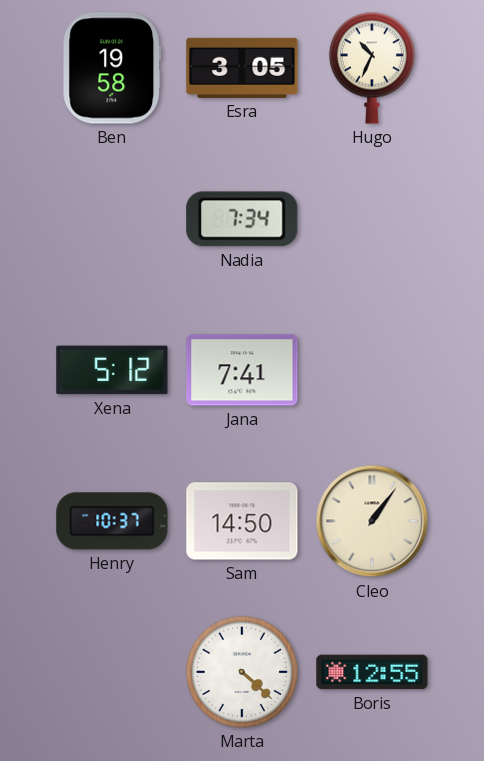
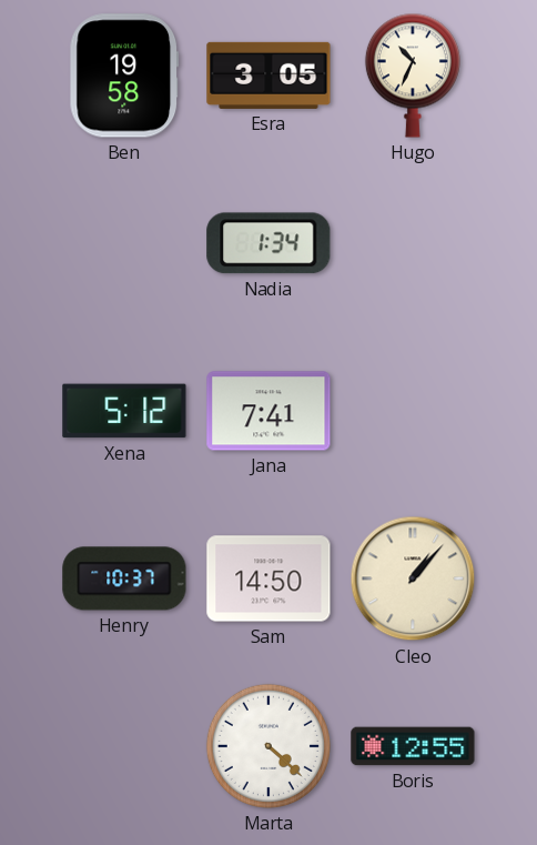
Nadia: 7:34 -> 1:34 (268, 243)
Cleo: 1:06 -> 1:07 (413, 579)
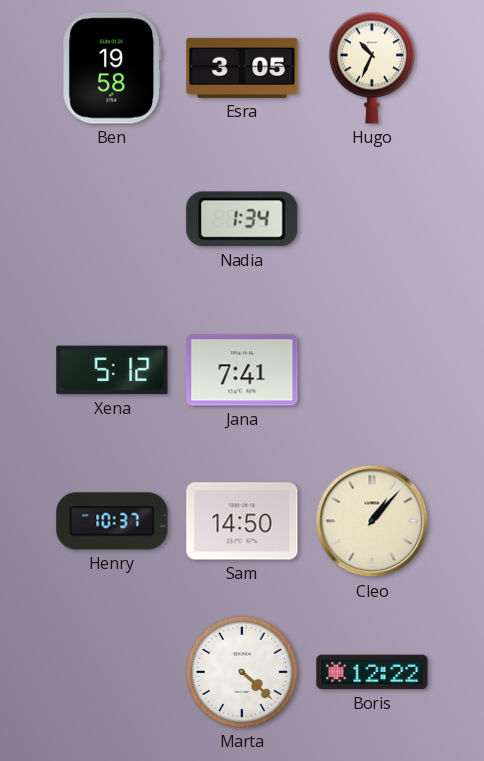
Boris: 12:55 -> 12:22 (372, 672)
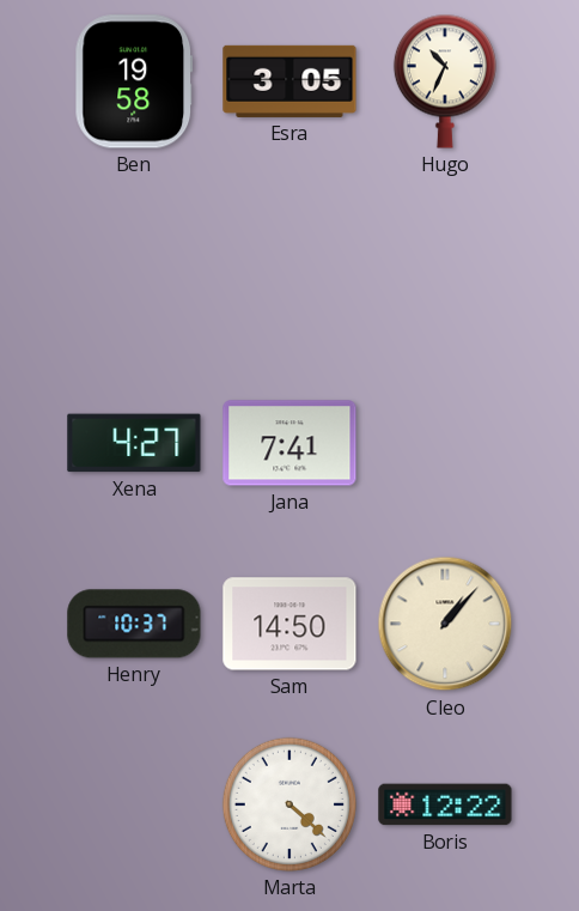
Nadia: 1:34 -> none (242, 219)
Xena: 5:12 -> 4:27 (134, 443)
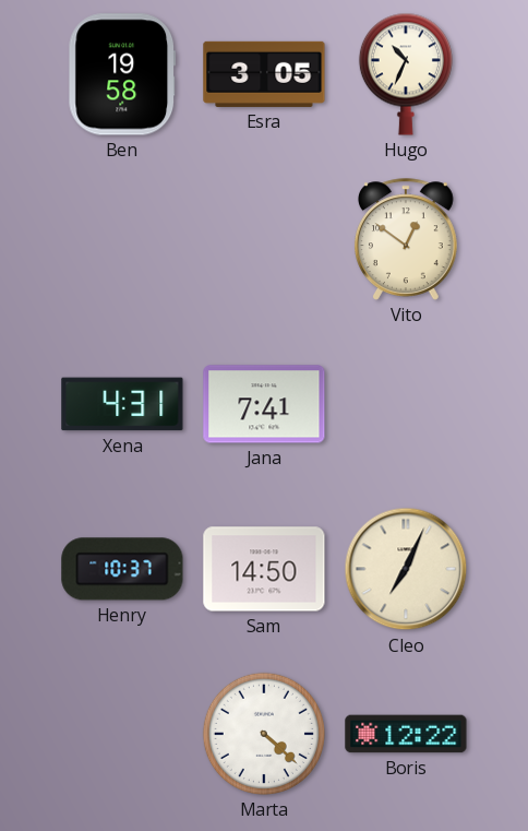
Vito: none -> 12:51 (406, 239)
Xena: 4:27 -> 4:31 (122, 404)
Cleo: 1:07 -> 7:04 (406, 569)
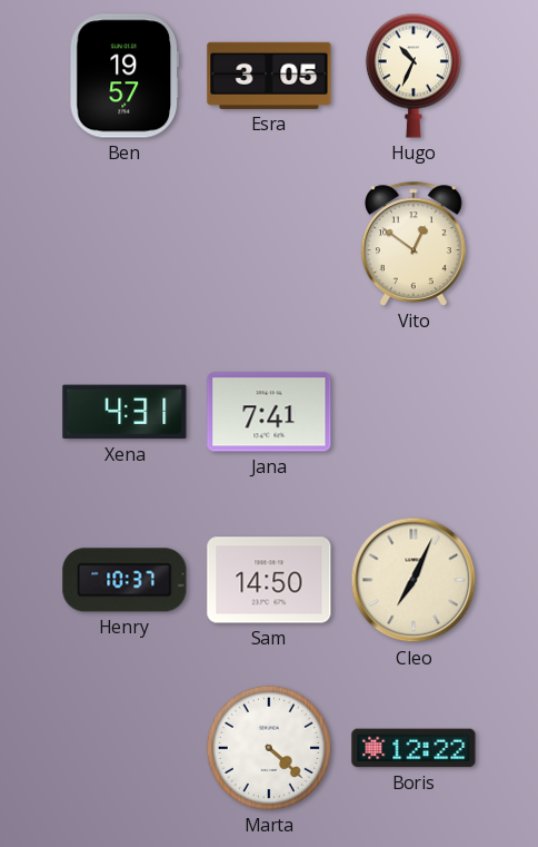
Ben: 19:58 -> 19:57 (124, 76)
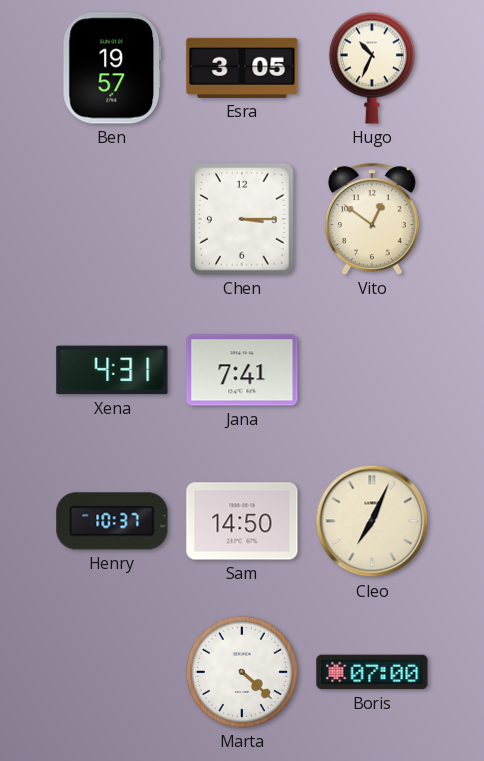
Chen: none -> 3:15 (242, 219)
Boris: 12:22 -> 07:00 (372, 672)
